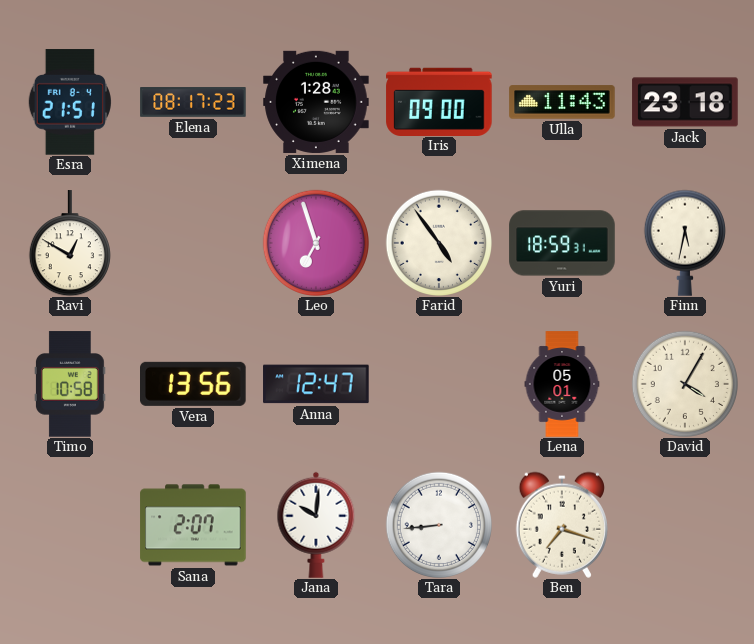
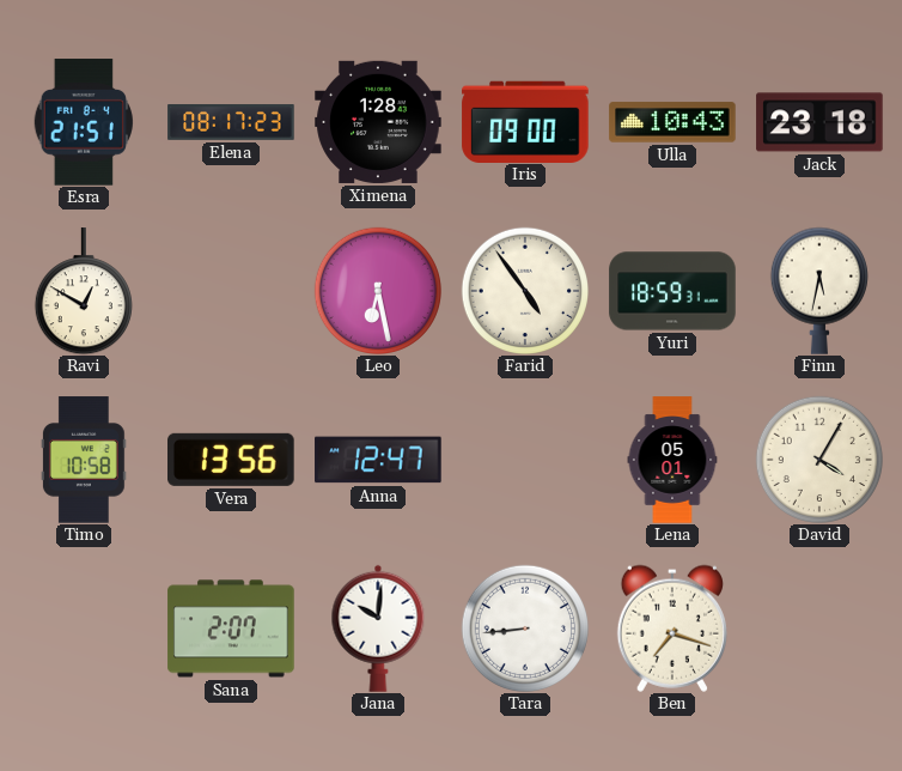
Ulla: 11:43 -> 10:43 (672, 122)
Leo: 6:57 -> 6:28 (377, 290)
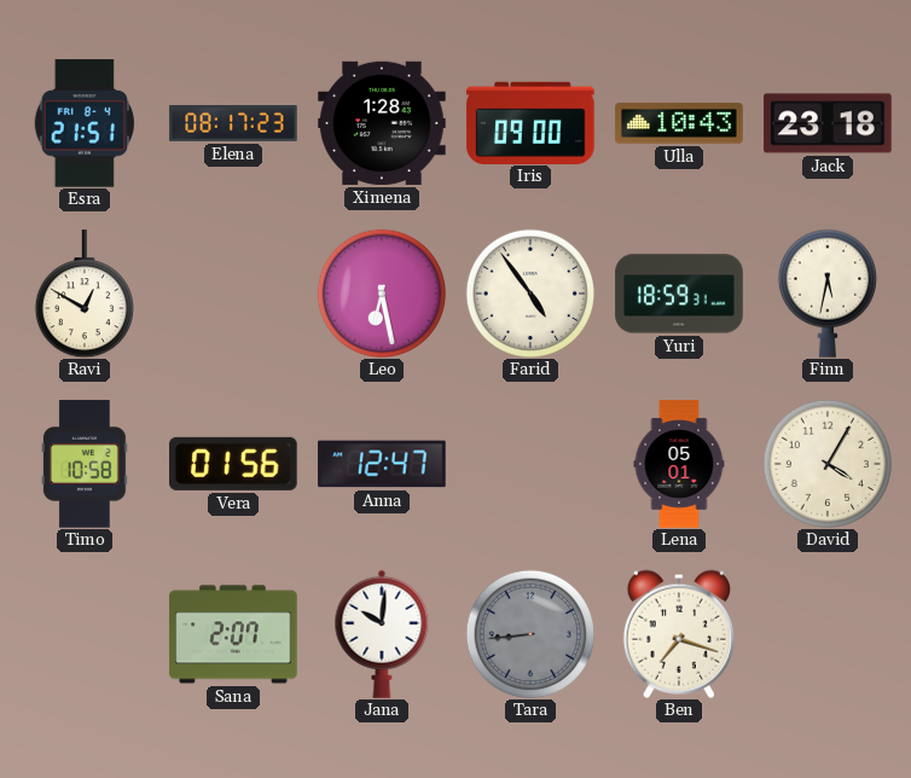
Vera: 13:56 -> 01:56 (234, 464)
Tara dial: white -> grey (529, 633)
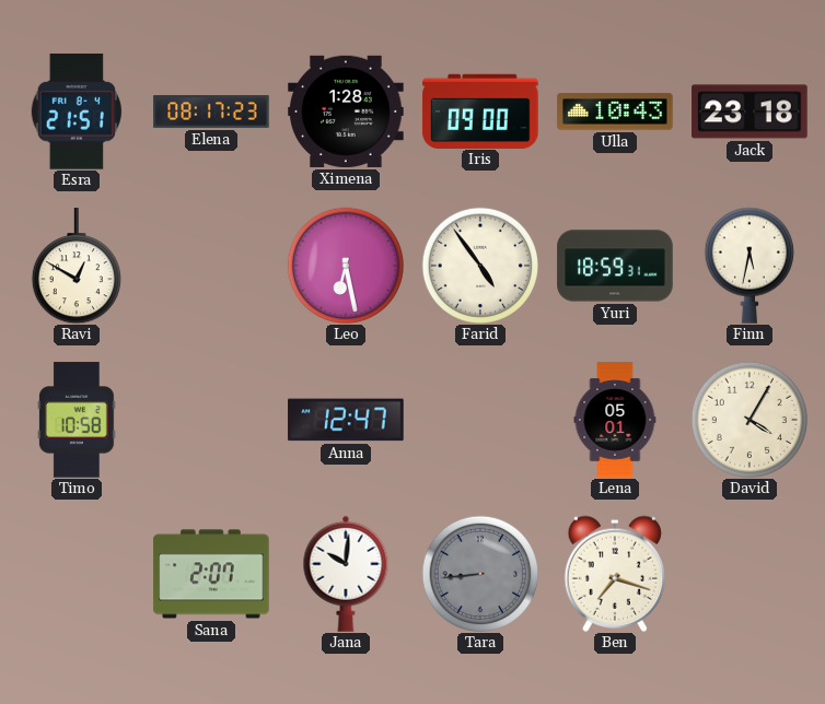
Vera: 01:56 -> none (234, 464)
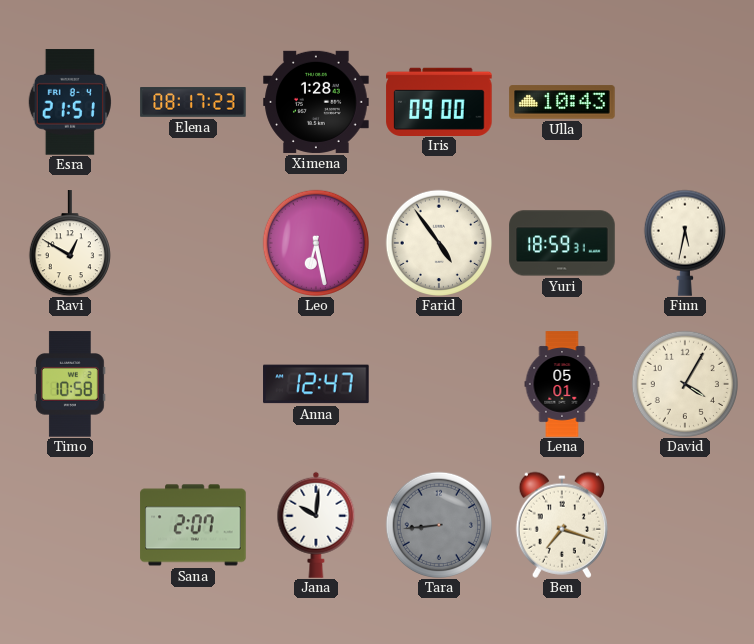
Jack: 23:18 -> none (750, 112)
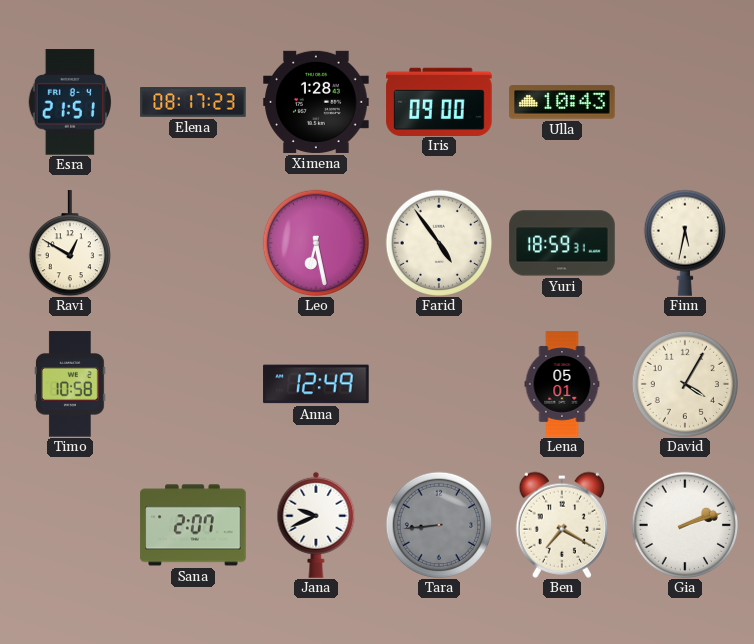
Anna: 12:47 -> 12:49 (316, 384)
Jana: 10:01 -> 9:41 (316, 525)
Ben: 7:18 -> 7:20 (562, 525)
Gia: none -> 2:12 (684, 524)
